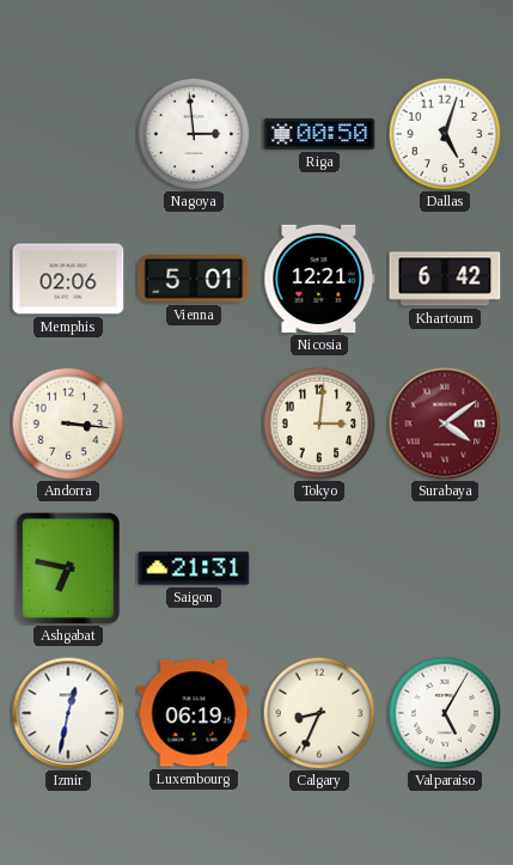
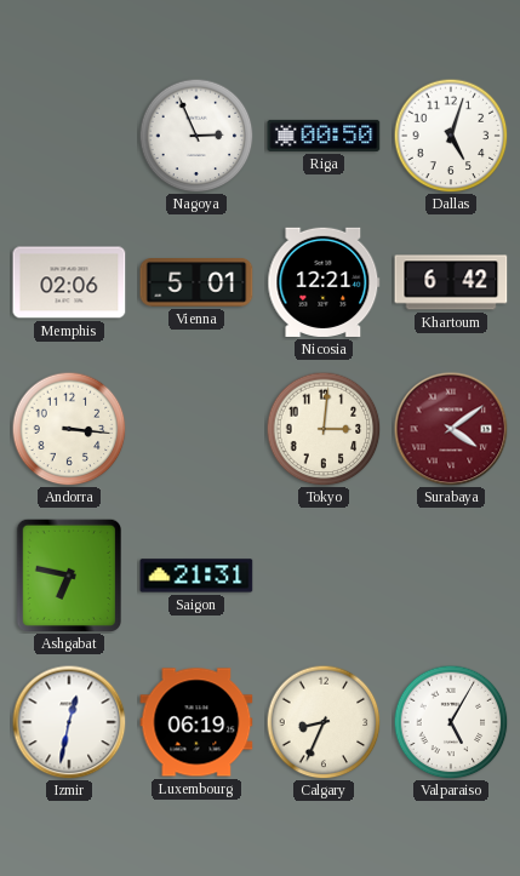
Nagoya: 2:59 -> 2:56 (196, 136)
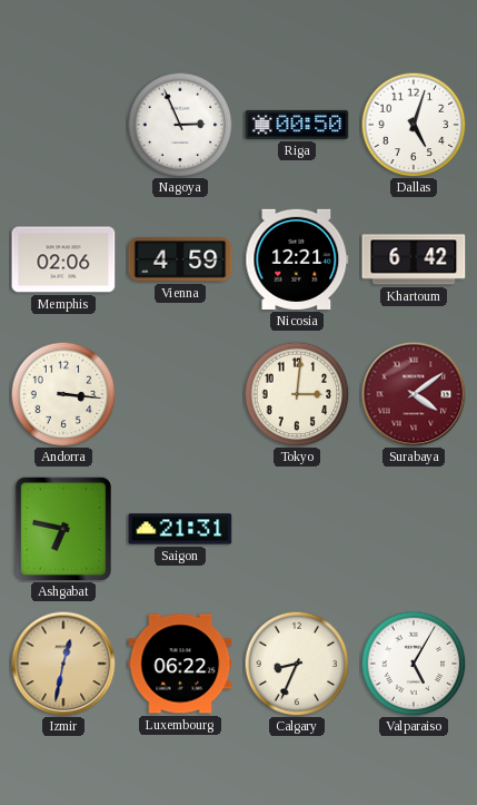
Vienna: 5:01 -> 4:59 (180, 261)
Izmir dial: white -> champagne (63, 664)
Luxembourg: 06:19 -> 06:22 (180, 664)
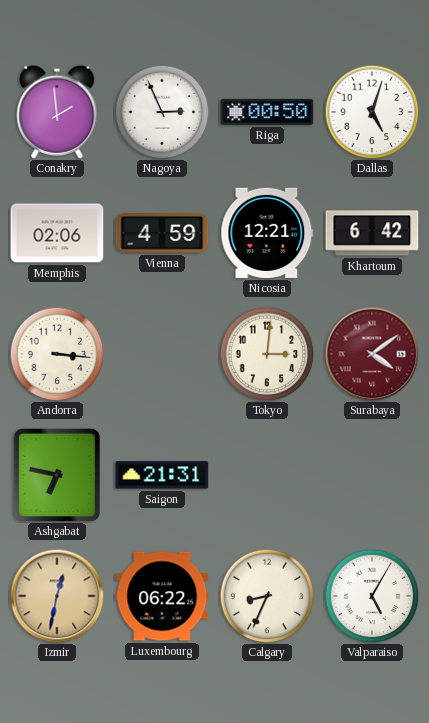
Conakry: none -> 1:59 (57, 112)
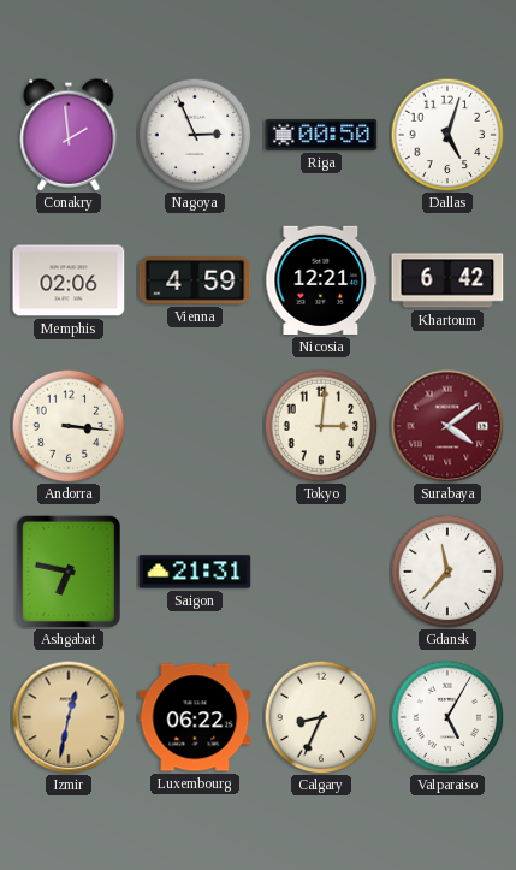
Gdansk: none -> 11:37 (447, 572)
